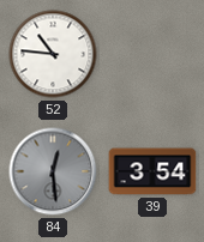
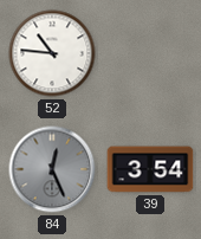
84: 12:29 -> 12:26 (52, 169)
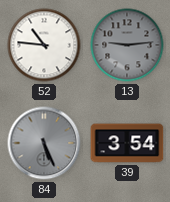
13: none -> 9:14 (127, 45)
84: 12:26 -> 5:26 (44, 143)
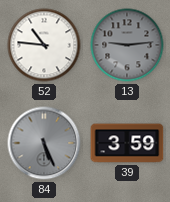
39: 3:54 -> 3:59 (127, 143)
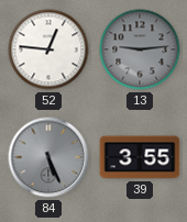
52: 10:46 -> 12:46 (48, 49)
39: 3:59 -> 3:55 (140, 157)
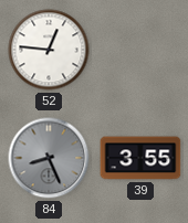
13: 9:14 -> none (140, 49)
84: 5:26 -> 8:26 (49, 158)
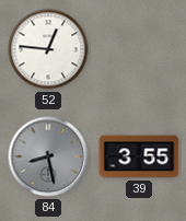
84: 8:26 -> 8:28 (48, 156)
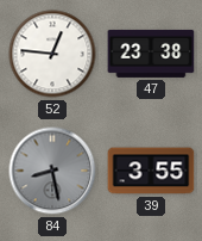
47: none -> 23:38 (151, 54)
